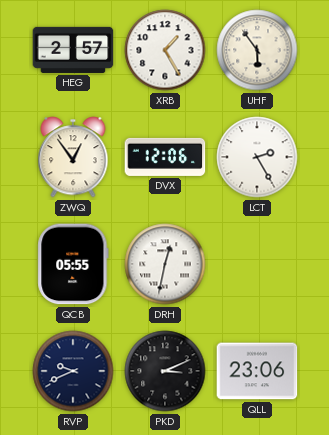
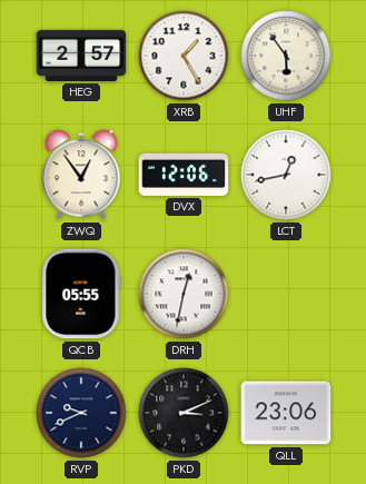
LCT: 2:25 -> 12:43 (286, 175)
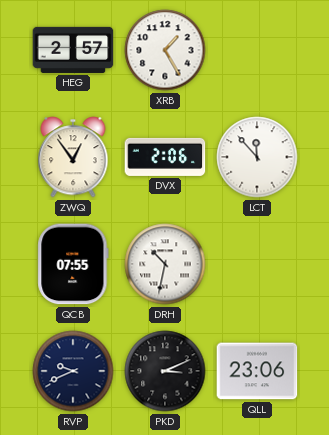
UHF: 5:54 -> none (286, 56)
DVX: 12:06 -> 2:06 (165, 157)
LCT: 12:43 -> 11:53 (257, 157)
QCB: 05:55 -> 07:55 (73, 264)
DRH: 12:32 -> 10:32 (165, 264)
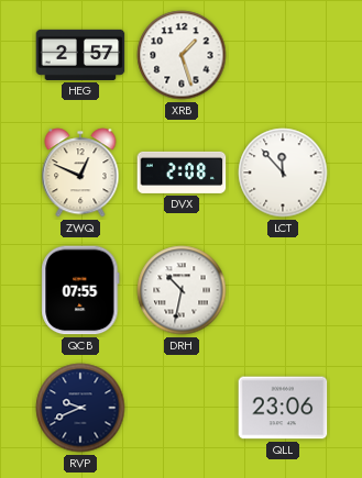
XRB: 1:25 -> 1:27 (182, 55)
ZWQ: 12:54 -> 12:49 (80, 173)
DVX: 2:06 -> 2:08 (182, 173)
PKD: 3:11 -> none (165, 371)
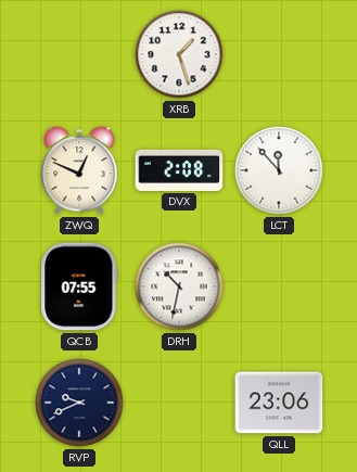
HEG: 2:57 -> none (80, 55)
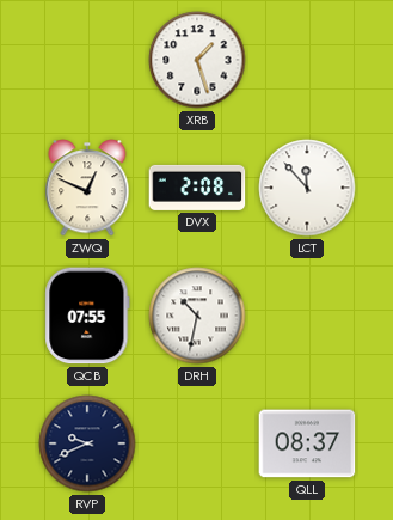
QLL: 23:06 -> 08:37 (307, 443)
